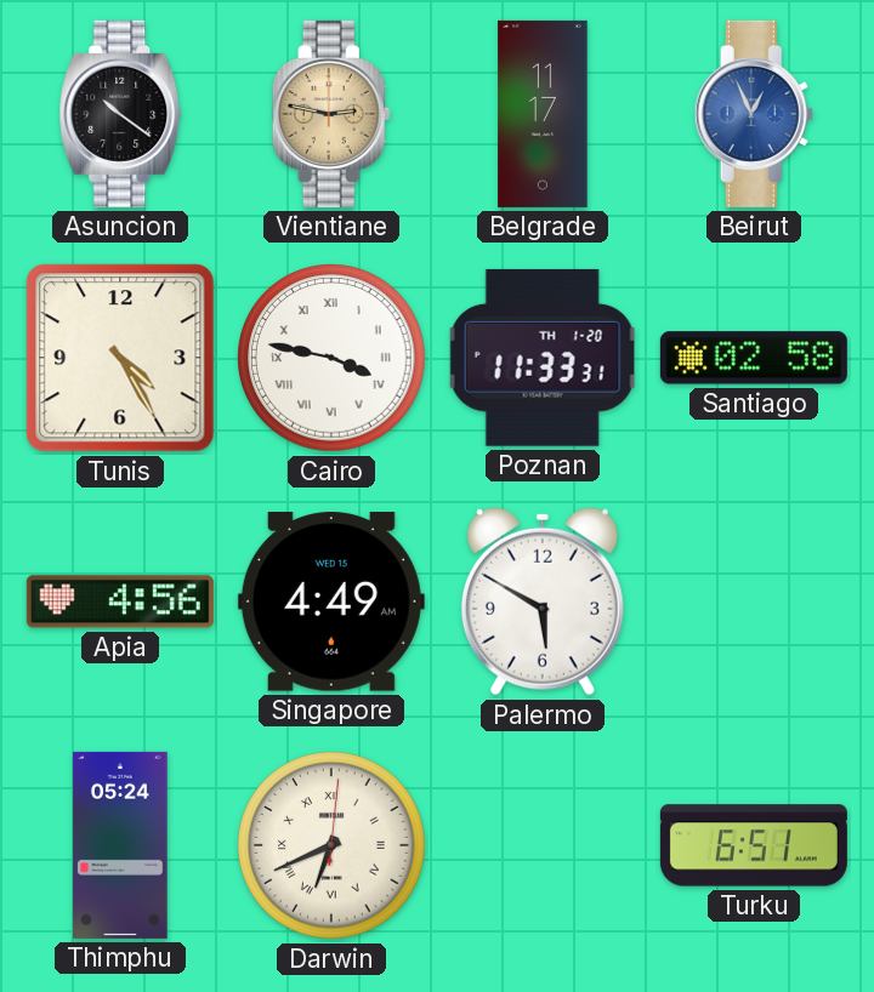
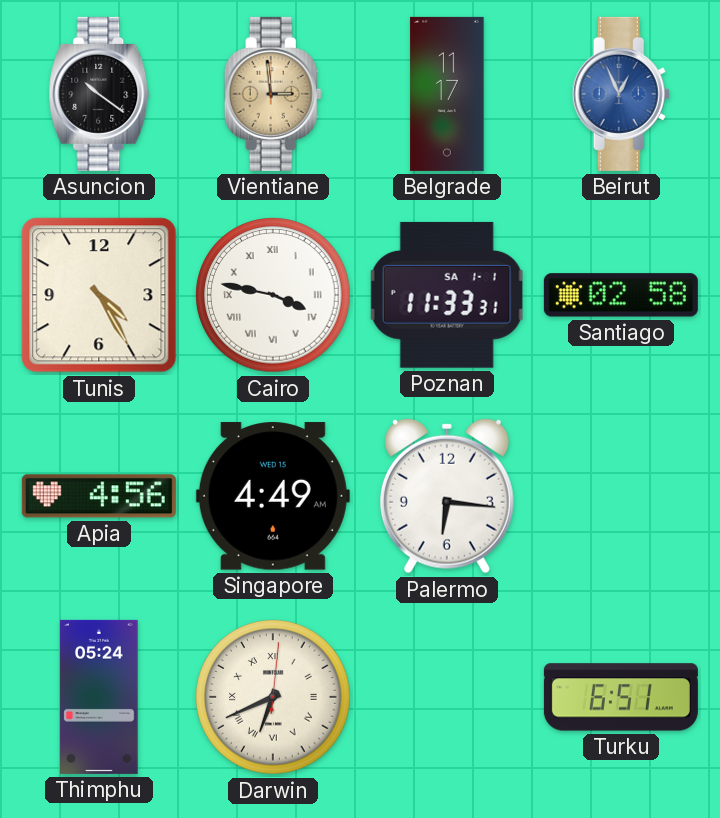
Vientiane: 2:47 -> 2:59 (273, 94)
Poznan date: TH 1-20 -> SA 1-1 (447, 295)
Palermo: 5:50 -> 6:16 (447, 496)
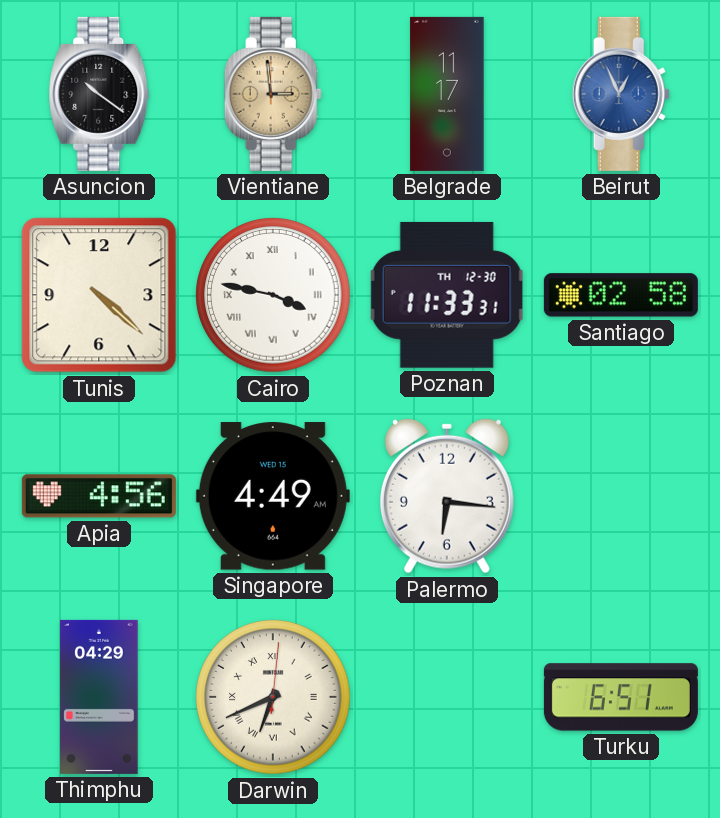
Tunis: 4:25 -> 4:22 (99, 295)
Poznan date: SA 1-1 -> TH 12-30 (447, 295)
Thimphu: 05:24 -> 04:29 (99, 697)
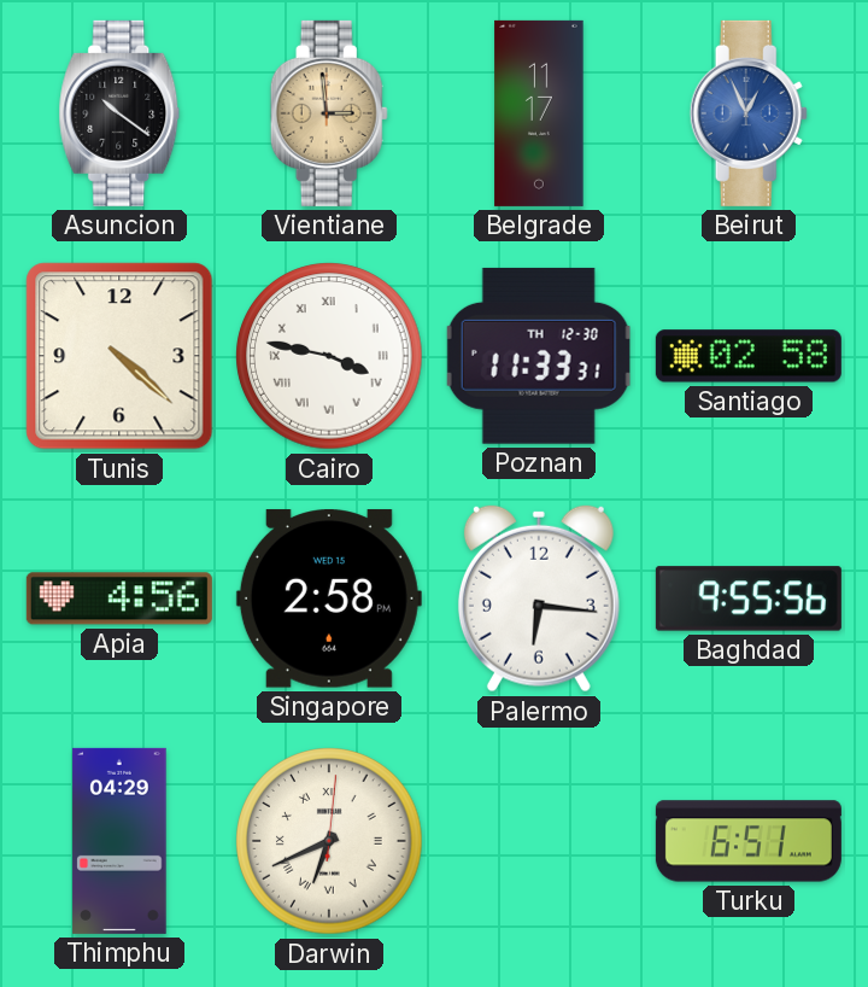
Singapore: 4:49 -> 2:58 (329, 598)
Baghdad: none -> 9:55 (749, 598)
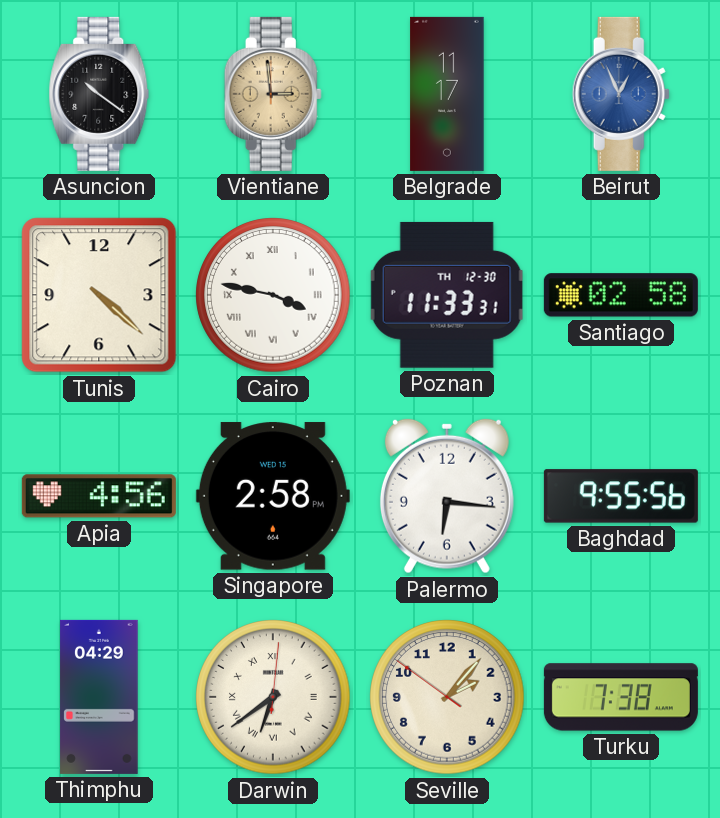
Darwin: 6:41 -> 6:39 (273, 697)
Seville: none -> 2:06 (447, 697)
Turku: 6:51 -> 7:38 (621, 697)
